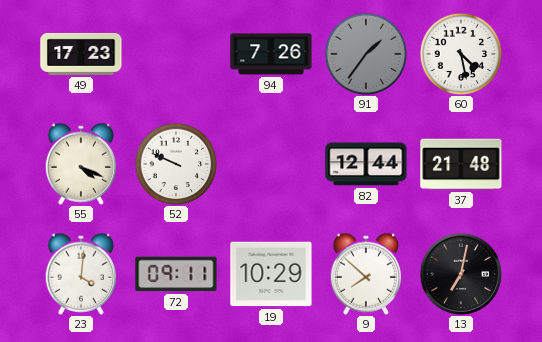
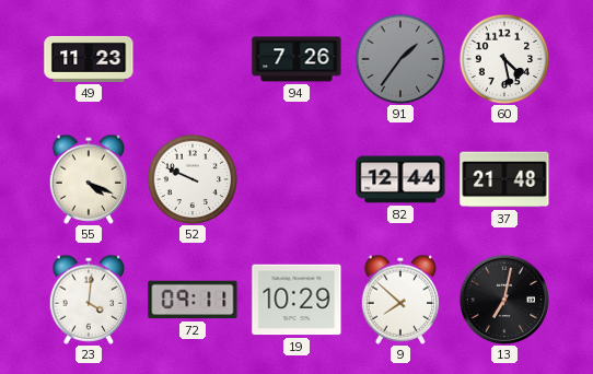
49: 17:23 -> 11:23 (89, 59)
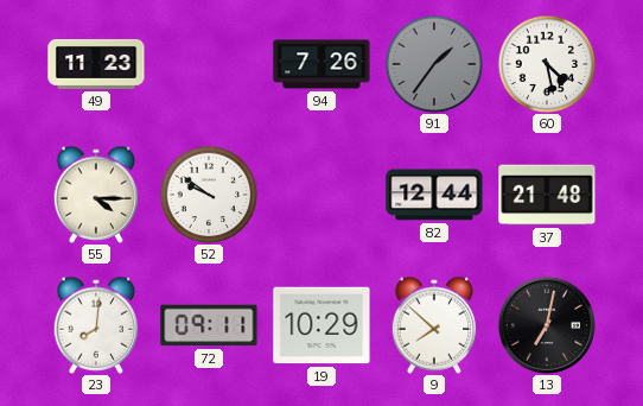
55: 4:19 -> 4:15 (96, 195)
52: 9:49 -> 9:51 (209, 195)
23: 4:01 -> 8:01 (96, 325)
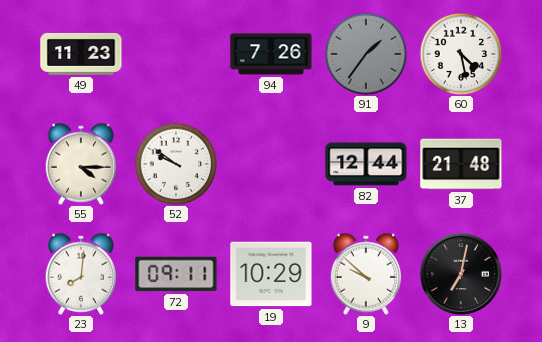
9: 7:52 -> 9:52 (366, 274)
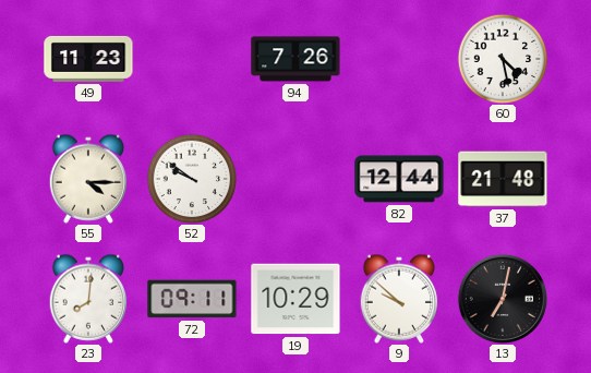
91: 1:36 -> none (366, 54)
